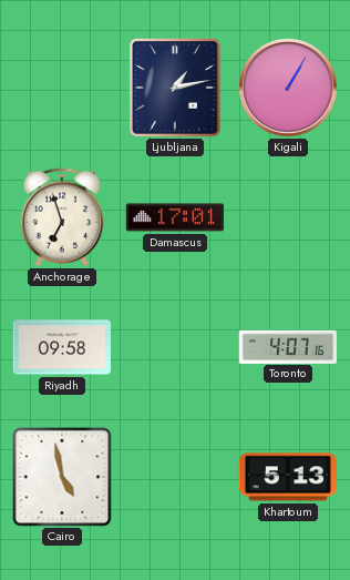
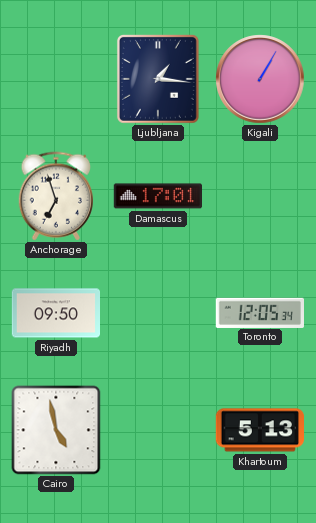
Ljubljana: 1:13 -> 1:16 (158, 79)
Riyadh: 09:58 -> 09:50 (56, 313)
Toronto: 4:07 -> 12:05 (259, 312)
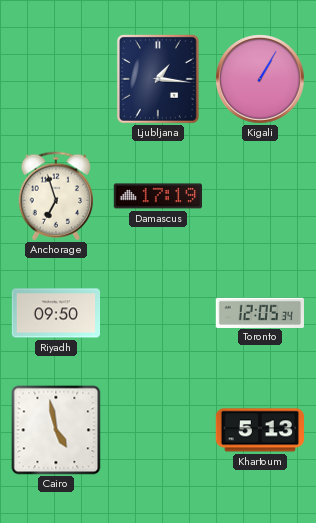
Damascus: 17:01 -> 17:19 (157, 196)
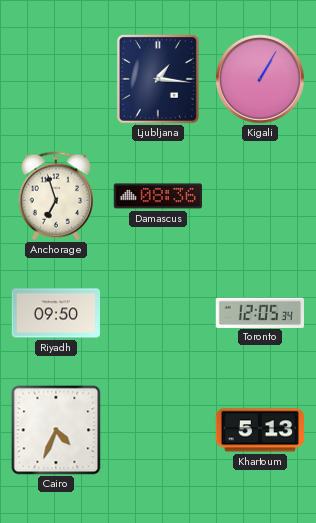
Damascus: 17:19 -> 08:36 (157, 196)
Cairo: 4:58 -> 4:34 (56, 430)
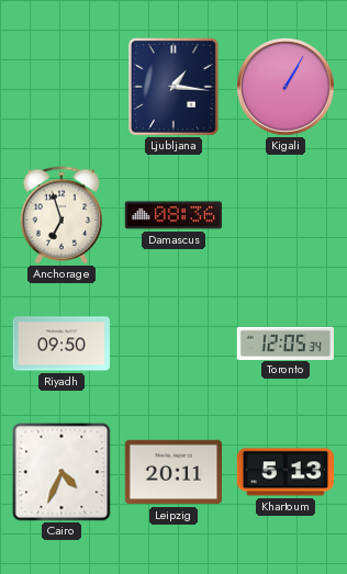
Leipzig: none -> 20:11 (172, 472)
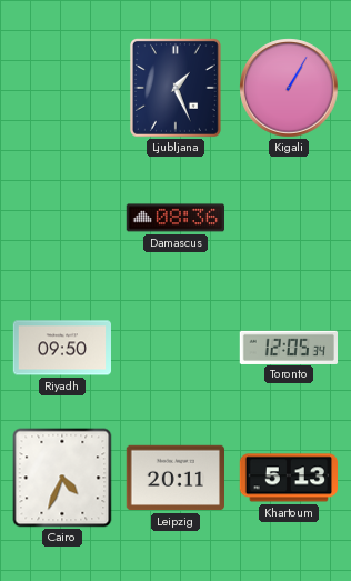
Ljubljana: 1:16 -> 1:26 (175, 88)
Anchorage: 6:57 -> none (60, 215)
